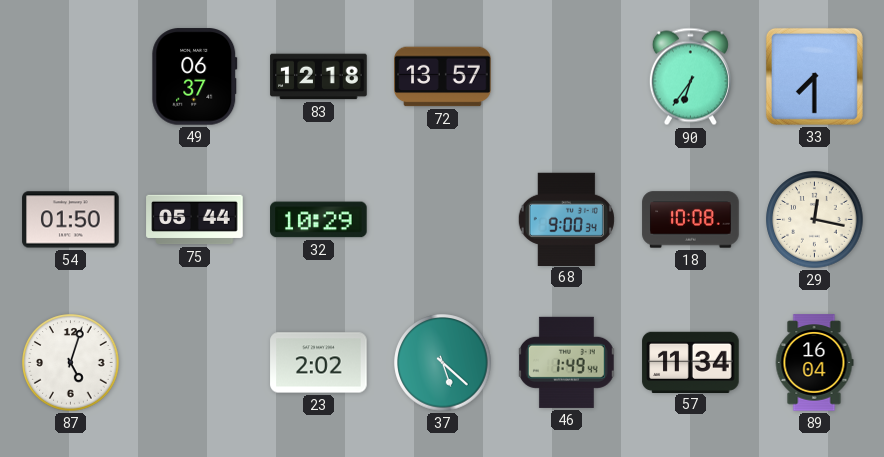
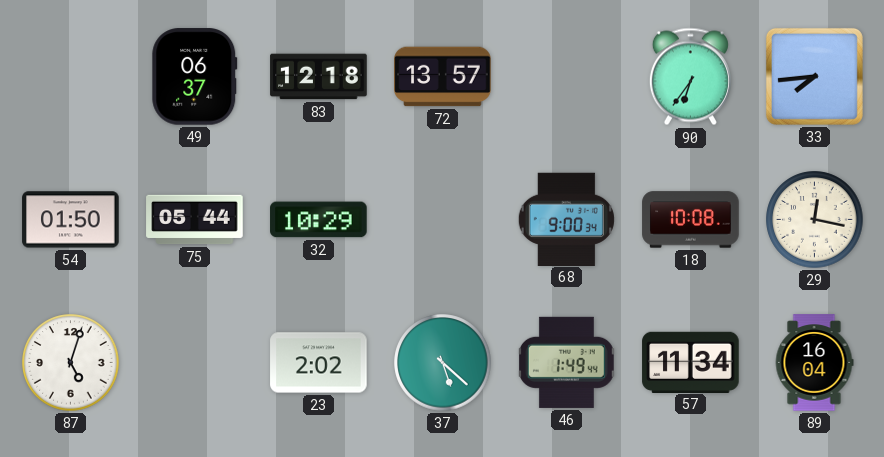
33: 7:30 -> 7:44 (814, 76)
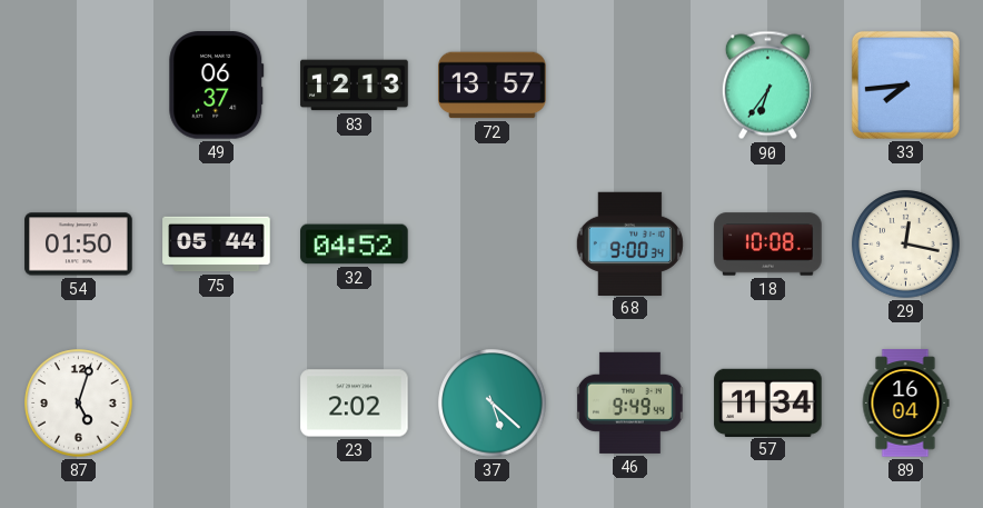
83: 12:18 -> 12:13 (355, 86)
32: 10:29 -> 04:52 (355, 245)
46: 1:49 -> 9:49 (629, 402)
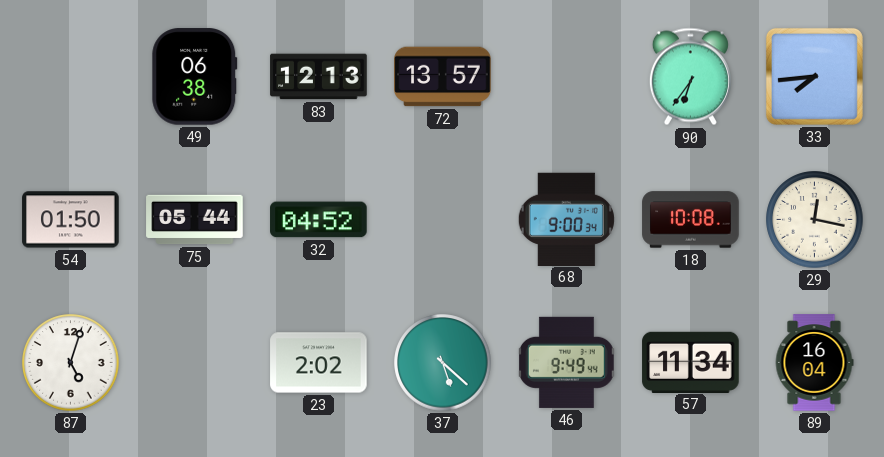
49: 06:37 -> 06:38 (195, 77)
